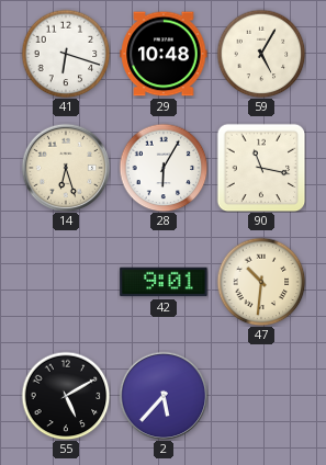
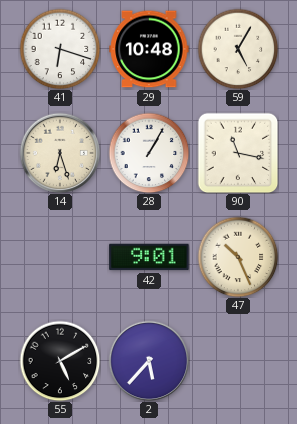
28: 6:05 -> 1:05 (149, 153)
47: 10:31 -> 10:26 (238, 257)
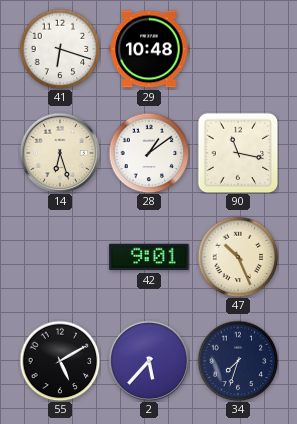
59: 5:05 -> none (238, 49)
28: 1:05 -> 1:09 (149, 153)
34: none -> 7:33 (238, 361)
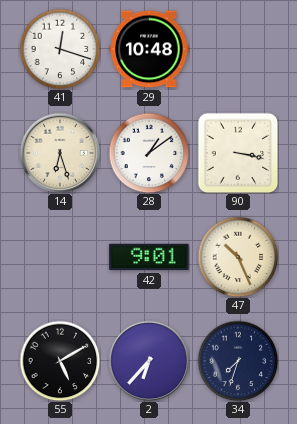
41: 6:18 -> 12:18 (60, 49)
90: 11:17 -> 3:17 (238, 153)
2: 5:37 -> 6:37 (149, 361)
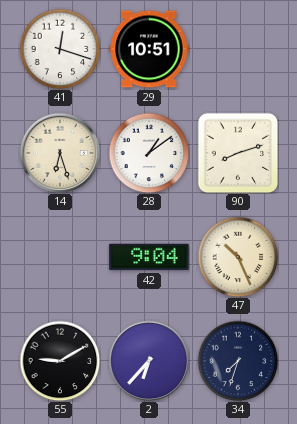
29: 10:48 -> 10:51 (149, 49)
90: 3:17 -> 8:12 (238, 153)
42: 9:01 -> 9:04 (149, 257)
55: 5:10 -> 9:10 (60, 361)
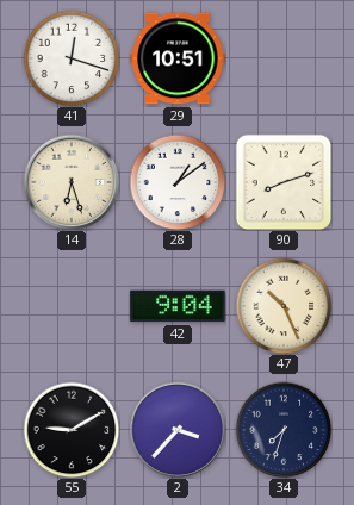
2: 6:37 -> 3:37 (178, 430)
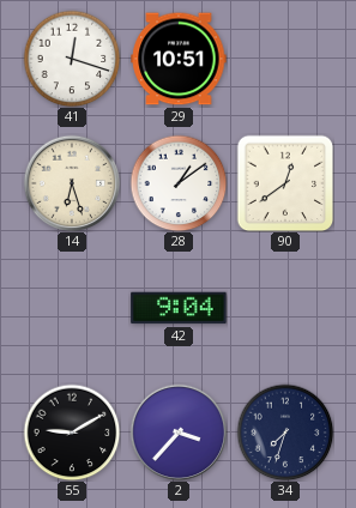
90: 8:12 -> 12:39 (285, 183)
47: 10:26 -> none (284, 306)
